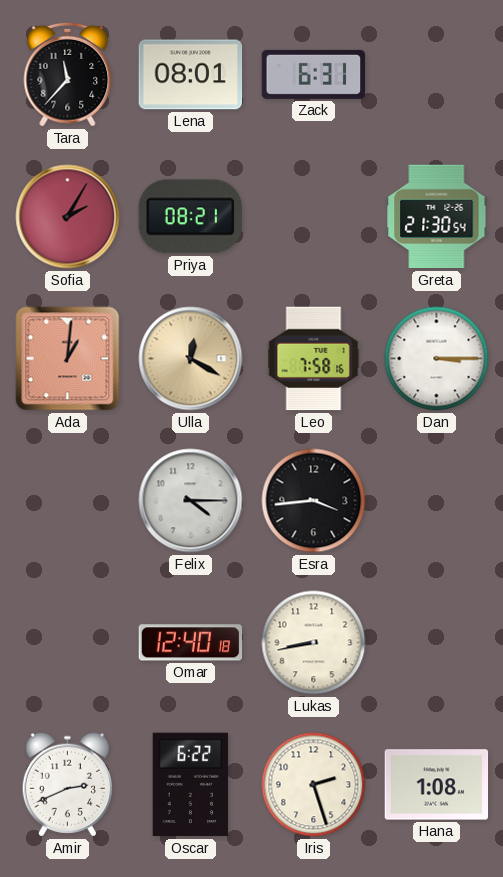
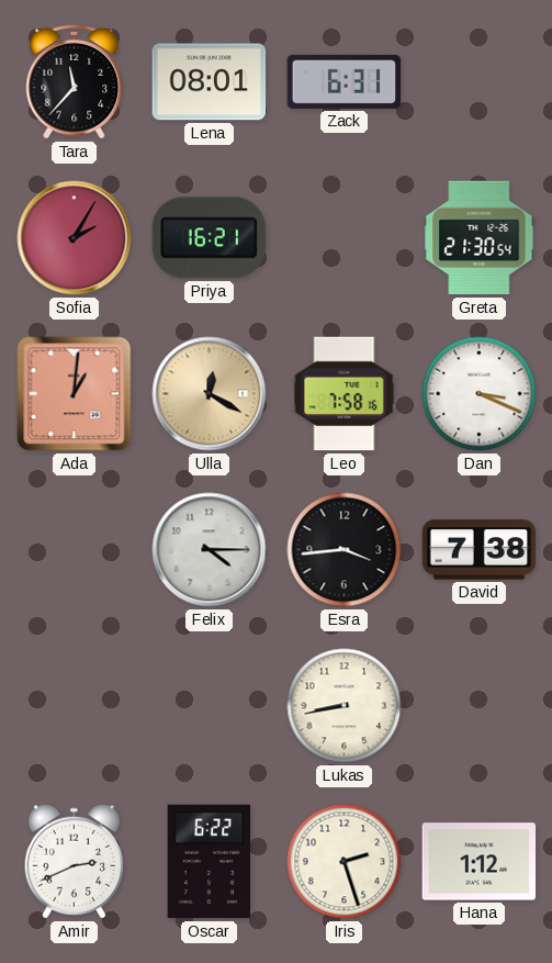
Priya: 08:21 -> 16:21 (209, 238)
Dan: 3:15 -> 3:19 (480, 394)
David: none -> 7:38 (480, 550)
Omar: 12:40 -> none (191, 643)
Hana: 1:08 -> 1:12 (480, 862)
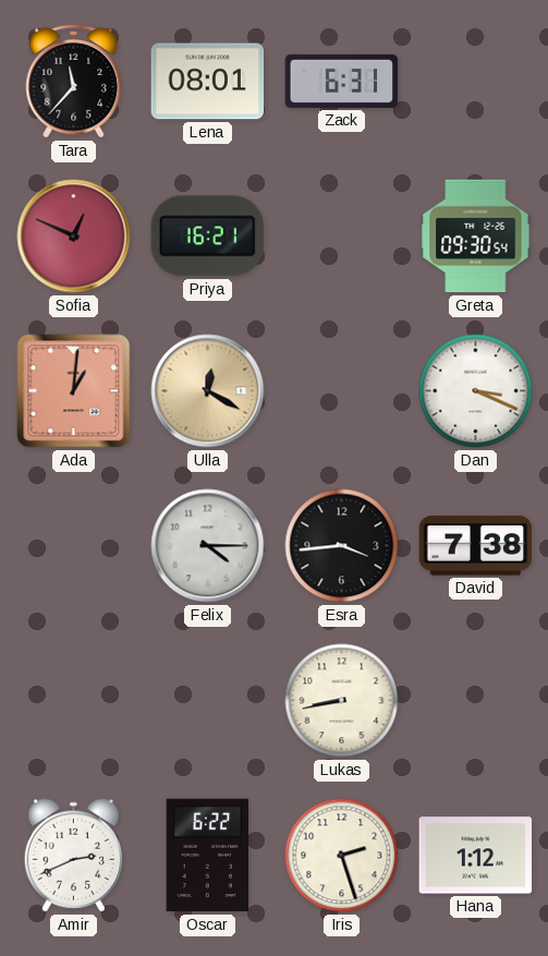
Sofia: 2:05 -> 12:49 (74, 237)
Greta: 21:30 -> 09:30 (476, 237)
Leo: 7:58 -> none (345, 394)
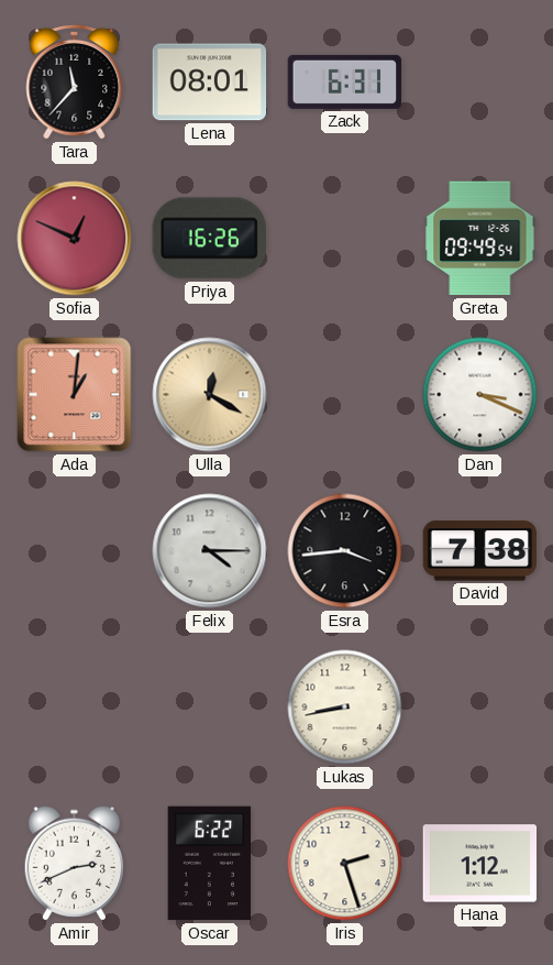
Priya: 16:21 -> 16:26 (209, 239)
Greta: 09:30 -> 09:49 (480, 239)
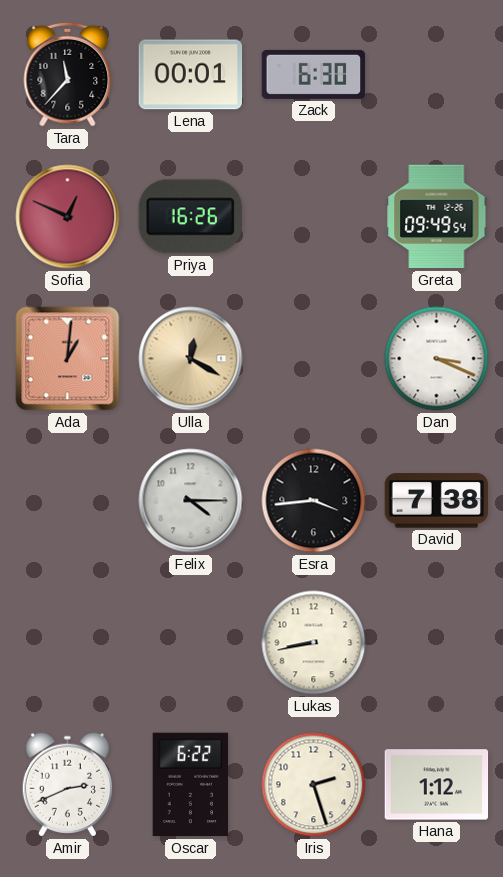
Lena: 08:01 -> 00:01 (191, 75)
Zack: 6:31 -> 6:30 (314, 74)
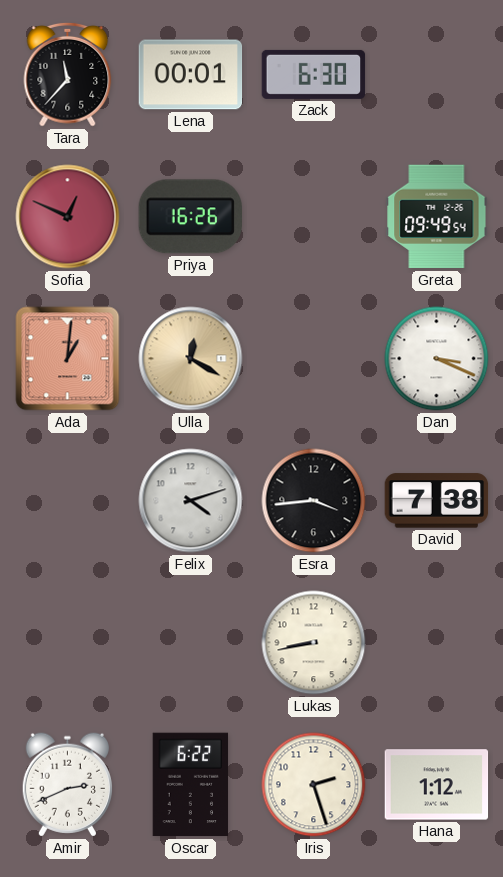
Felix: 4:15 -> 4:12 (191, 501)
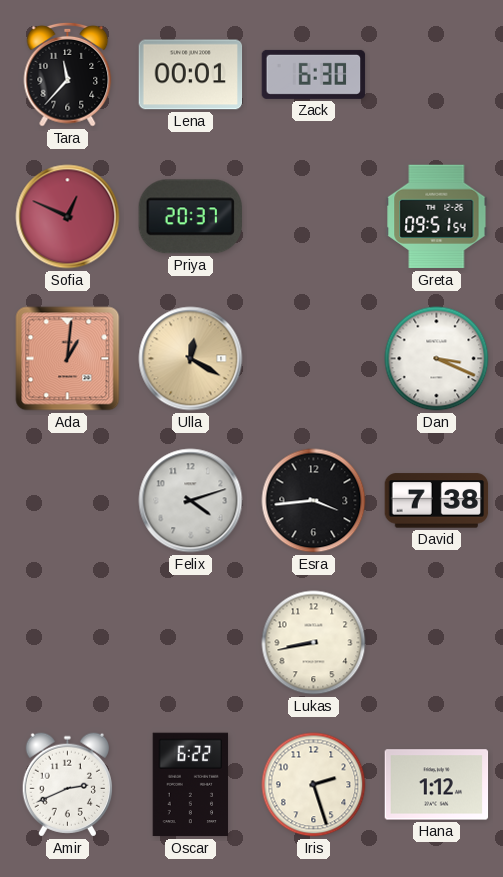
Priya: 16:26 -> 20:37 (190, 217)
Greta: 09:49 -> 09:51 (437, 217)
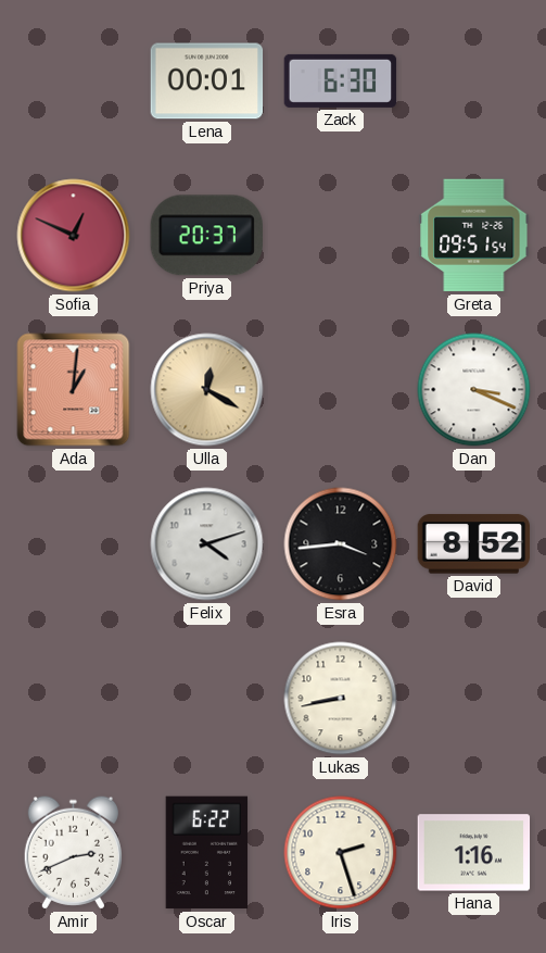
Tara: 11:37 -> none (68, 74)
David: 7:38 -> 8:52 (474, 544)
Hana: 1:12 -> 1:16 (474, 853)
